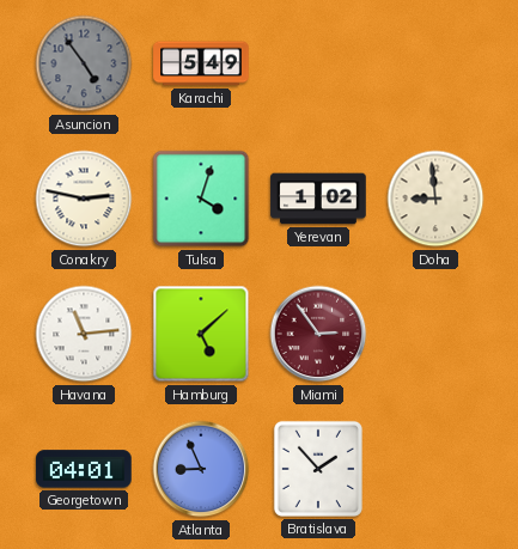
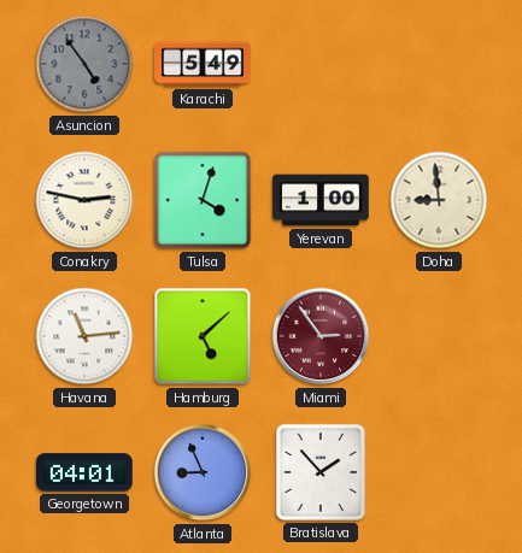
Yerevan: 1:02 -> 1:00 (321, 200)
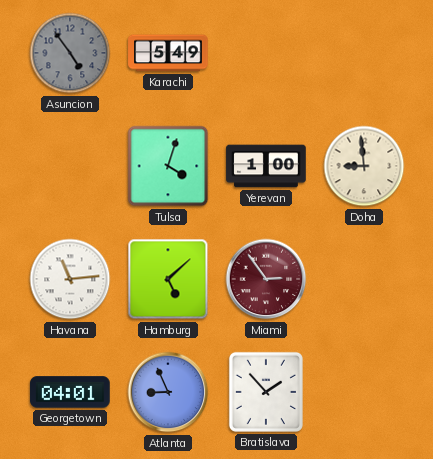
Conakry: 2:47 -> none (84, 200)
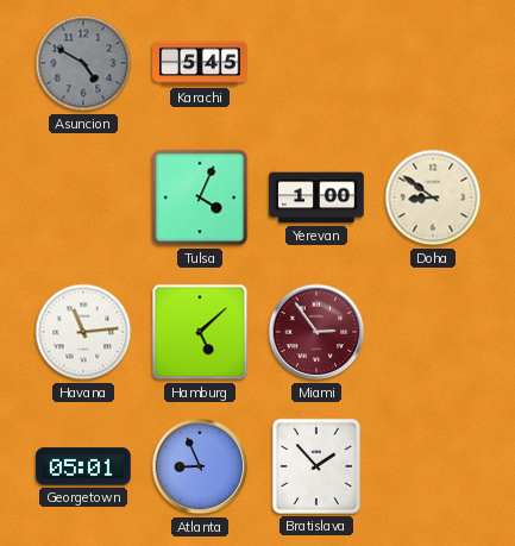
Asuncion: 4:54 -> 4:50 (83, 63)
Karachi: 5:49 -> 5:45 (200, 63)
Tulsa: 4:03 -> 4:04 (200, 197)
Doha: 8:59 -> 8:51 (433, 197)
Georgetown: 04:01 -> 05:01 (83, 466)
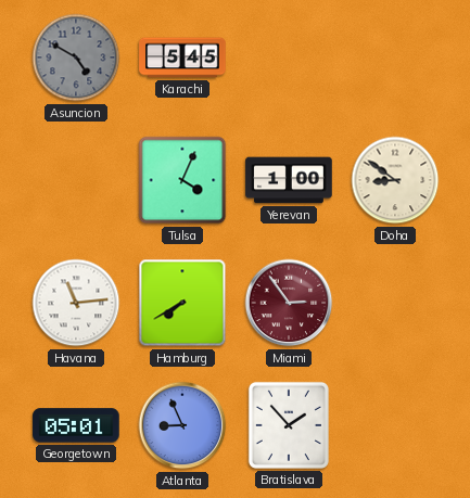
Hamburg: 5:08 -> 7:40 (182, 303)
